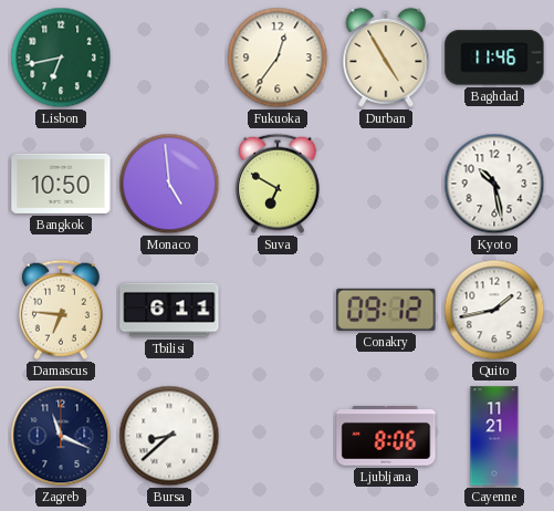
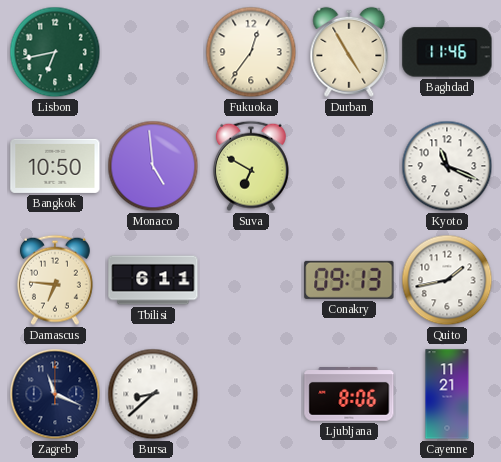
Kyoto: 10:28 -> 11:19 (447, 166)
Conakry: 09:12 -> 09:13 (349, 280)
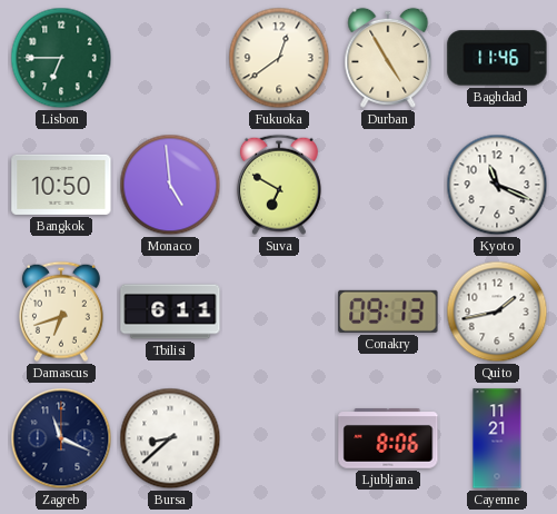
Lisbon: 6:43 -> 6:45 (61, 58)
Fukuoka: 12:36 -> 12:39 (279, 58)
Damascus: 6:46 -> 6:42 (61, 312)
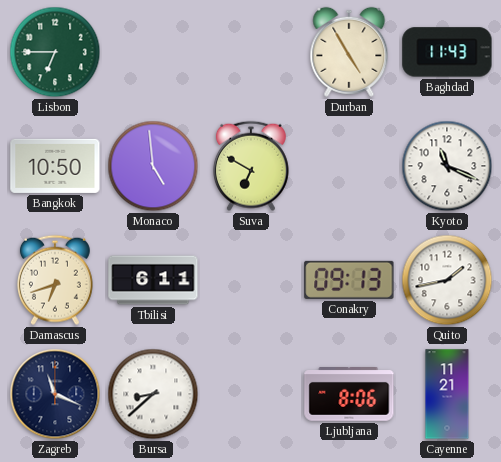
Fukuoka: 12:39 -> none (279, 58)
Baghdad: 11:46 -> 11:43 (447, 52)
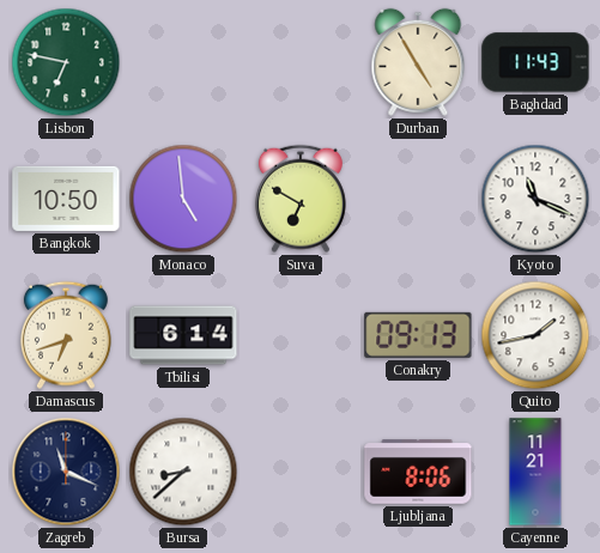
Lisbon: 6:45 -> 6:47 (66, 62)
Tbilisi: 6:11 -> 6:14 (183, 335)
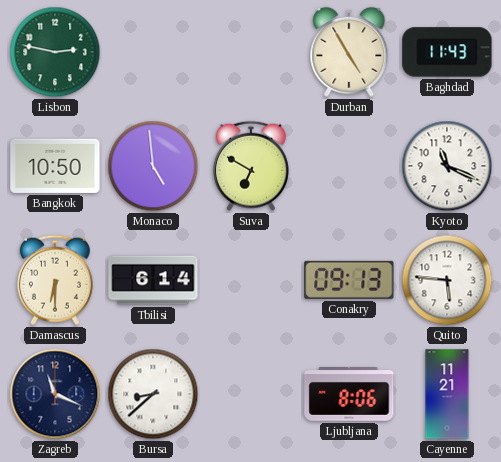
Lisbon: 6:47 -> 2:47 (55, 52)
Damascus: 6:42 -> 6:30 (55, 280)
Quito: 1:43 -> 5:46 (447, 280)
